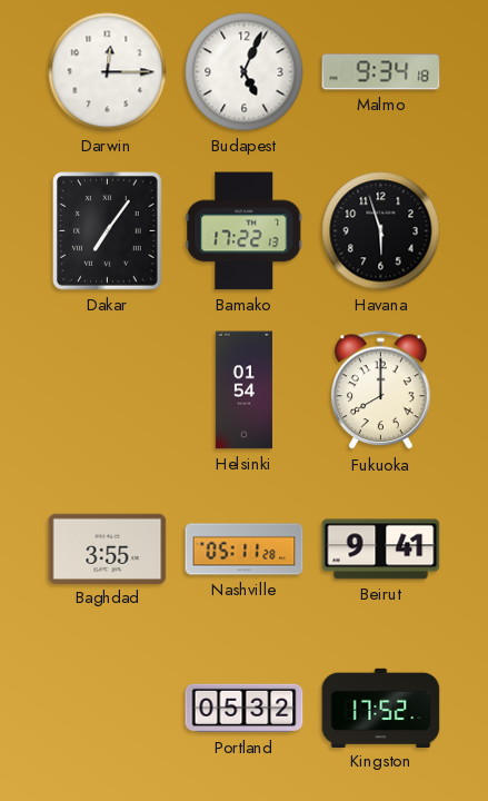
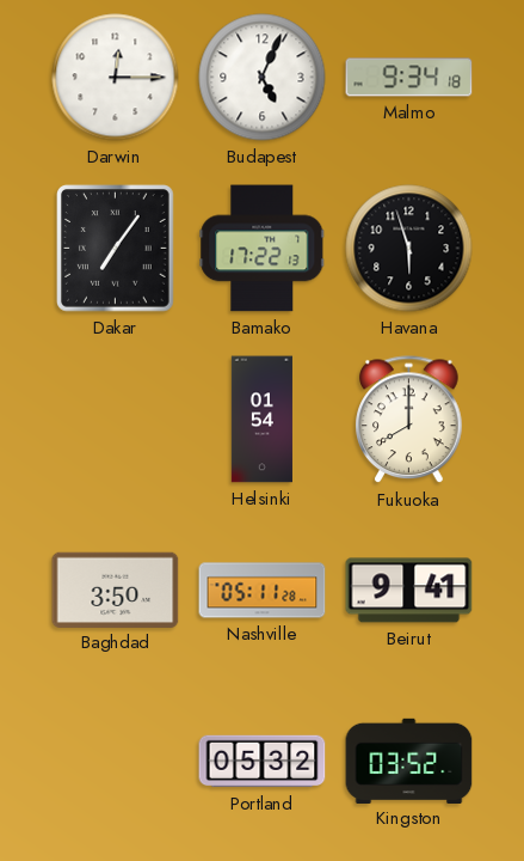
Baghdad: 3:55 -> 3:50 (116, 590)
Kingston: 17:52 -> 03:52 (409, 761)
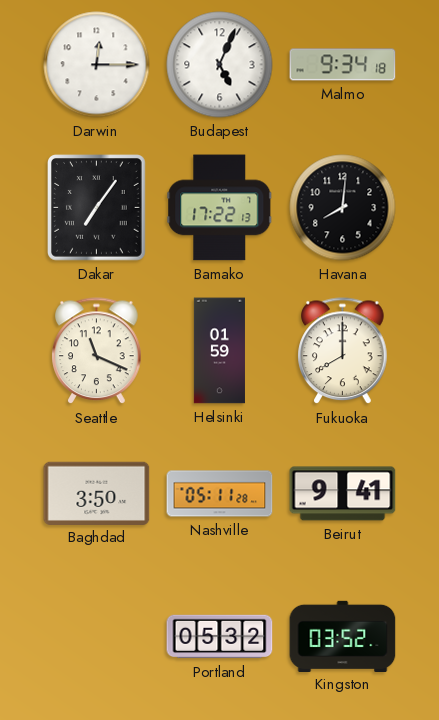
Havana: 5:57 -> 8:01 (343, 208)
Seattle: none -> 11:19 (97, 351)
Helsinki: 01:54 -> 01:59 (219, 351)
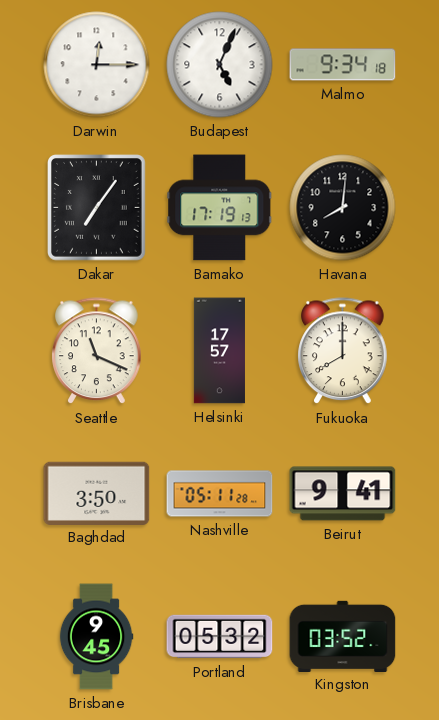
Bamako: 17:22 -> 17:19 (220, 208)
Helsinki: 01:59 -> 17:57 (219, 351)
Brisbane: none -> 9:45 (96, 637)
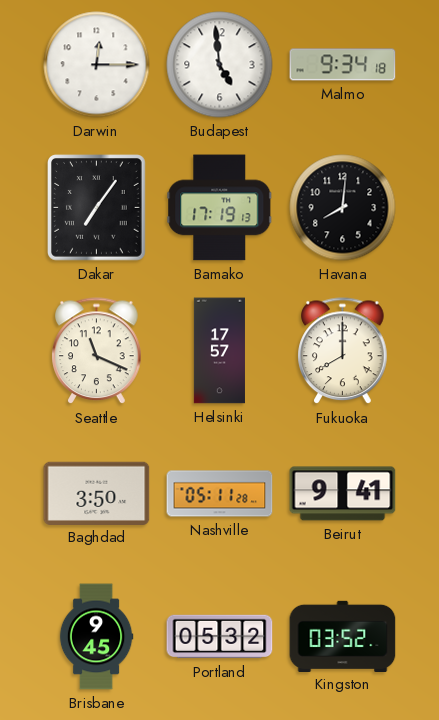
Budapest: 5:04 -> 4:59 (220, 65)
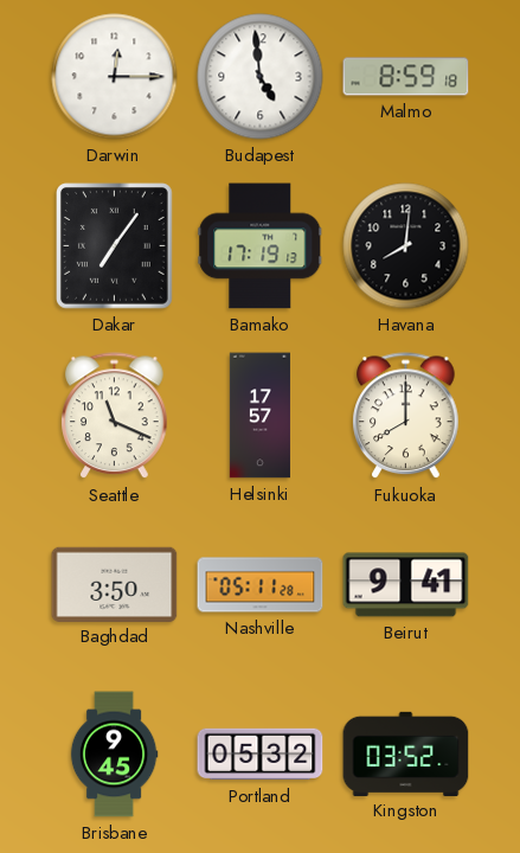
Malmo: 9:34 -> 8:59 (406, 77)
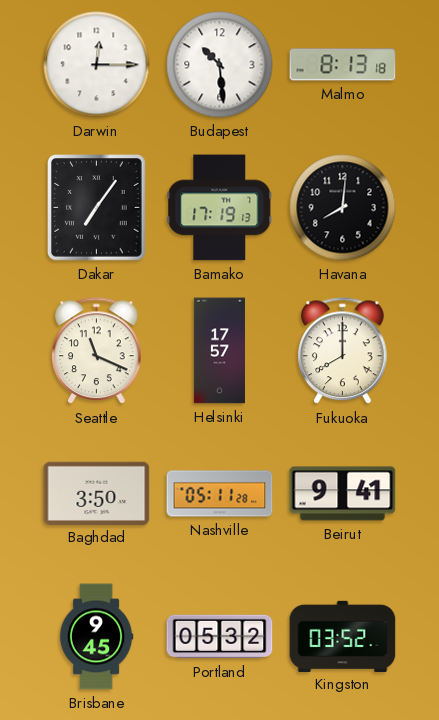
Budapest: 4:59 -> 10:29 (220, 65)
Malmo: 8:59 -> 8:13 (343, 65)
